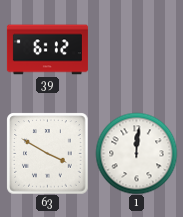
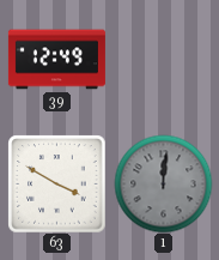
39: 6:12 -> 12:49 (56, 60)
1 dial: white -> grey (163, 183)
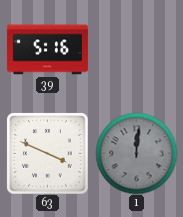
39: 12:49 -> 5:16 (47, 50)
63: 3:50 -> 3:49 (47, 153)
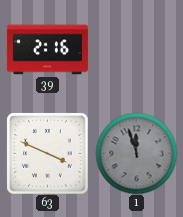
39: 5:16 -> 2:16 (47, 50)
1: 12:01 -> 11:57 (136, 153)
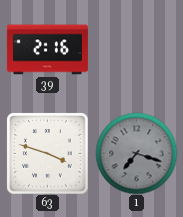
63: 3:49 -> 3:48 (47, 153)
1: 11:57 -> 7:18 (136, 153)
